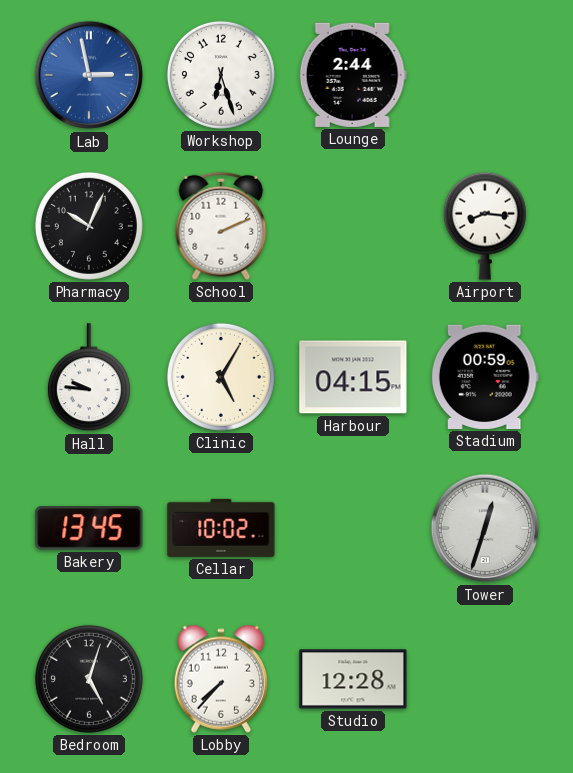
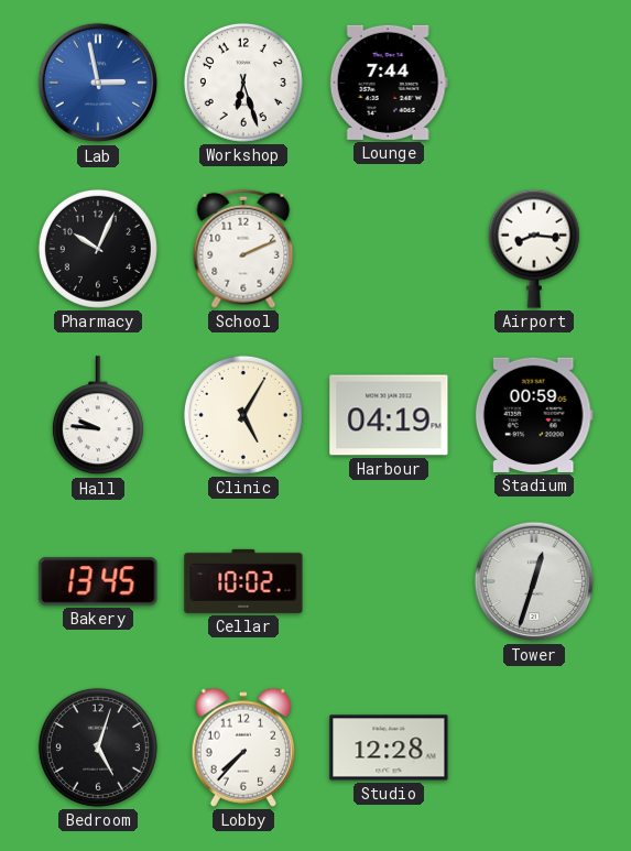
Lounge: 2:44 -> 7:44 (389, 83)
Harbour: 04:15 -> 04:19 (389, 415)
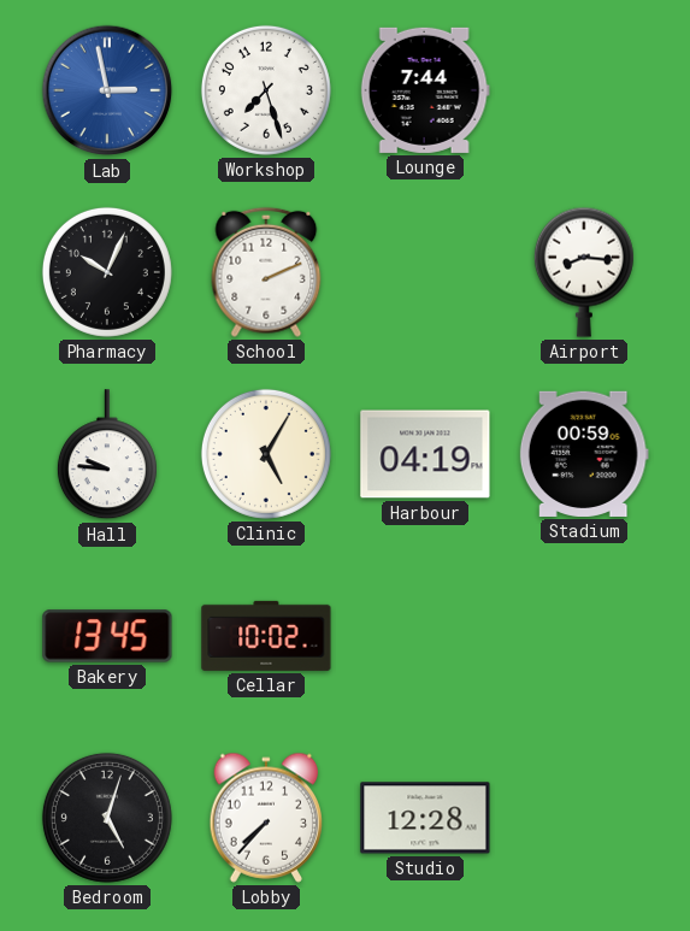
Workshop: 6:27 -> 7:27 (266, 90)
Tower: 12:33 -> none (534, 581)
